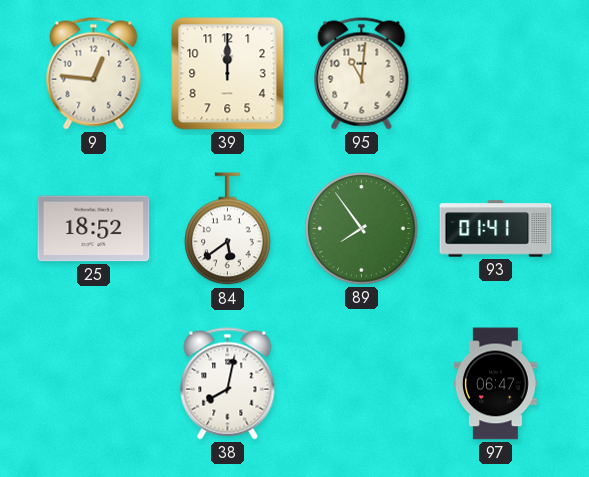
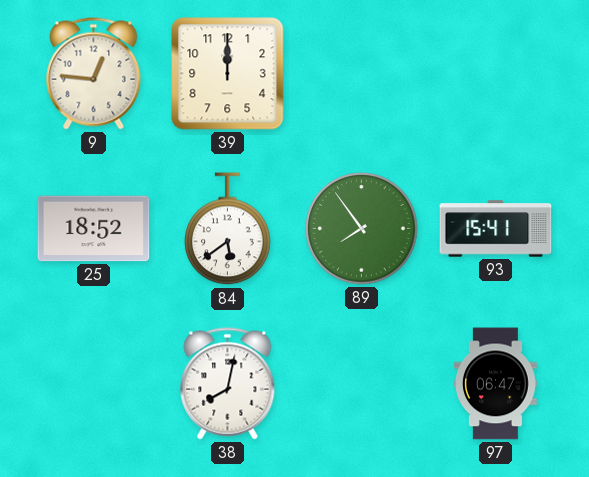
95: 11:01 -> none (362, 74)
93: 01:41 -> 15:41 (496, 229)
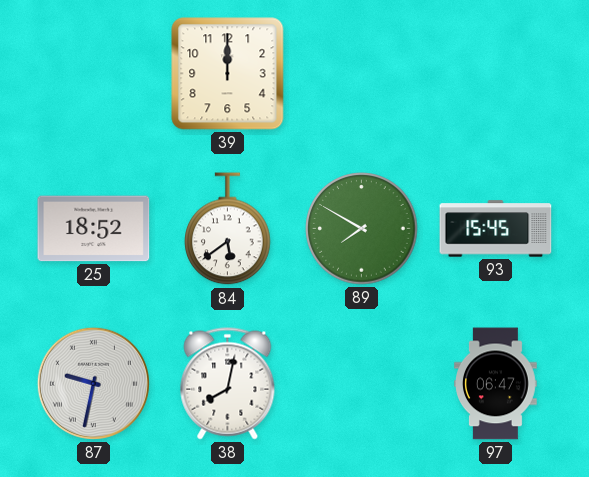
9: 12:46 -> none (94, 74)
89: 7:54 -> 7:50 (362, 229)
93: 15:41 -> 15:45 (496, 229)
87: none -> 9:32 (93, 383)
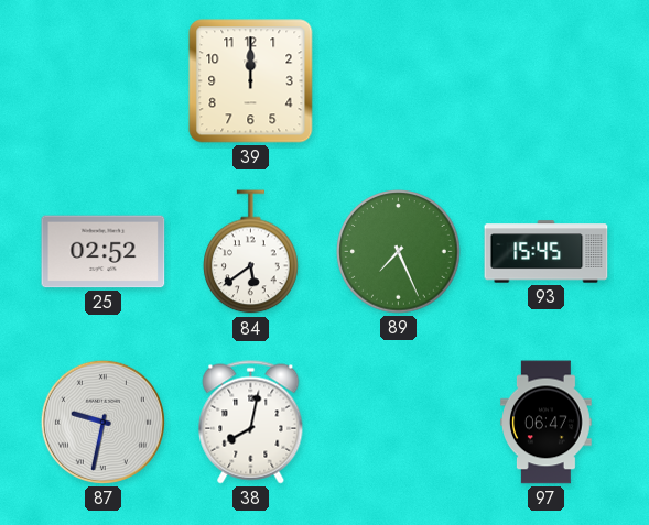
25: 18:52 -> 02:52 (104, 252)
89: 7:50 -> 7:26 (399, 252)
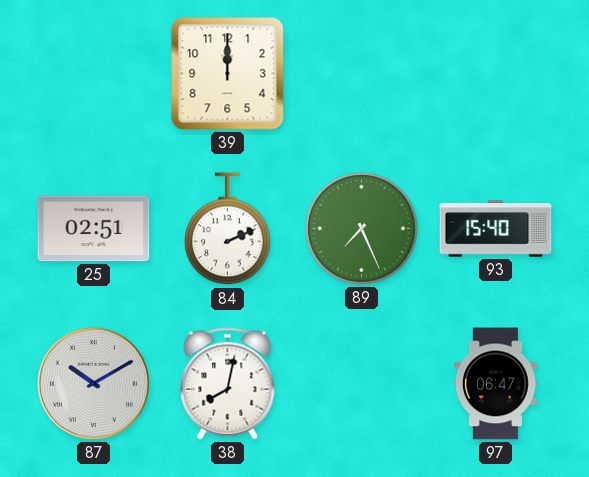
25: 02:52 -> 02:51 (94, 229)
84: 5:39 -> 2:11 (228, 229)
93: 15:45 -> 15:40 (496, 229)
87: 9:32 -> 10:10 (93, 383)
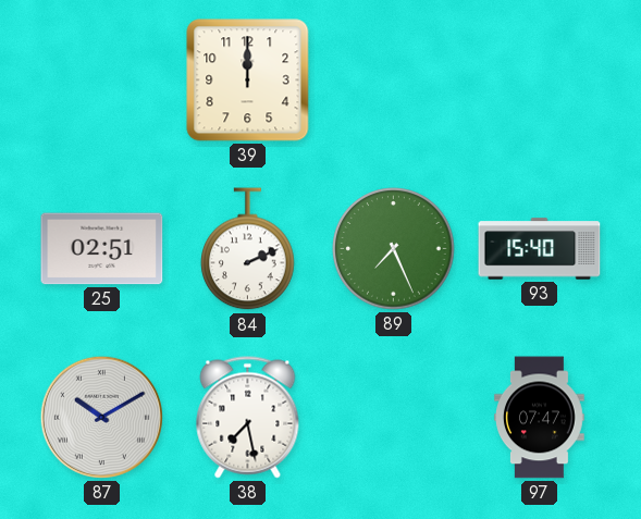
38: 8:02 -> 7:28 (248, 418)
97: 06:47 -> 07:47 (540, 418)
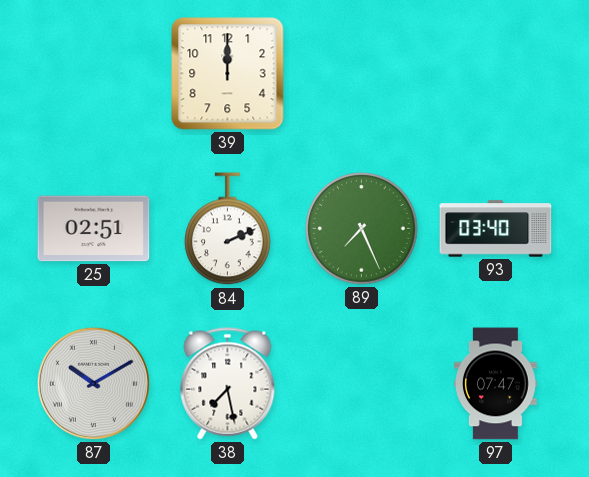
93: 15:40 -> 03:40 (496, 229)
